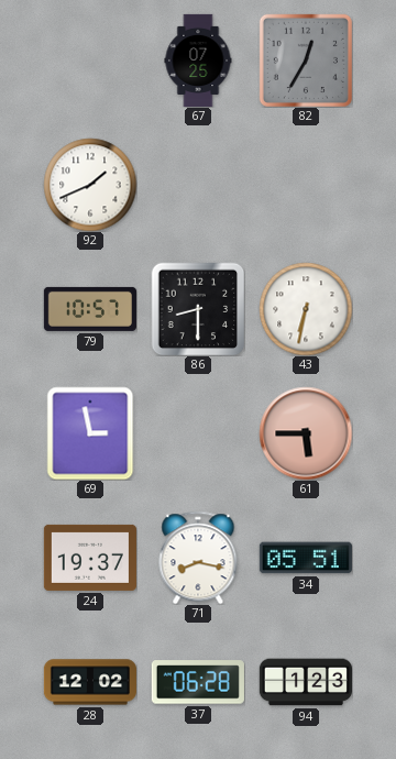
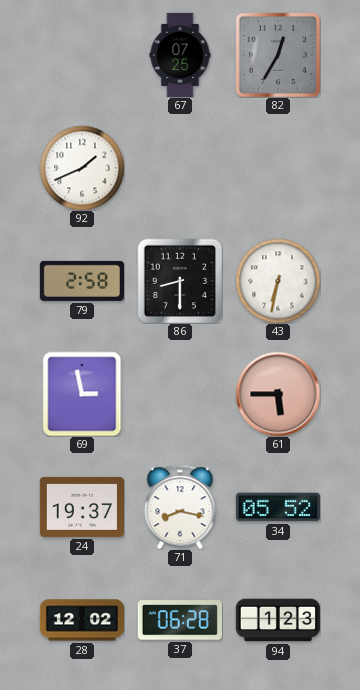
79: 10:57 -> 2:58 (82, 281)
34: 05:51 -> 05:52 (278, 507)
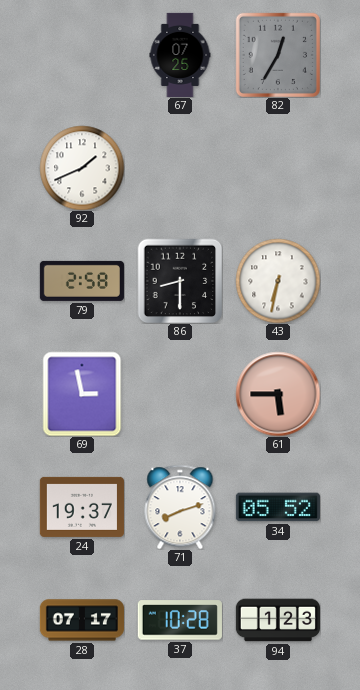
71: 8:17 -> 8:12 (180, 507)
28: 12:02 -> 07:17 (82, 620)
37: 06:28 -> 10:28 (180, 620)
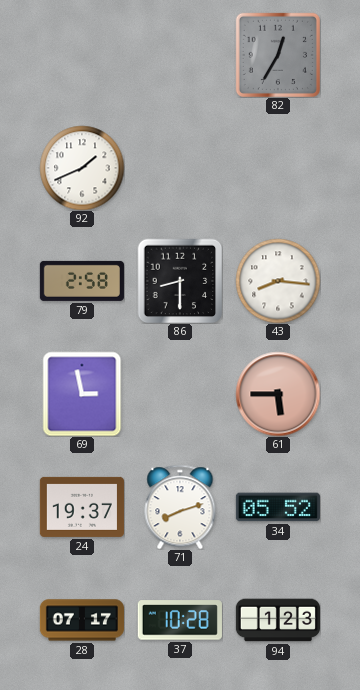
67: 07:25 -> none (180, 54)
43: 6:32 -> 8:16 (278, 281)
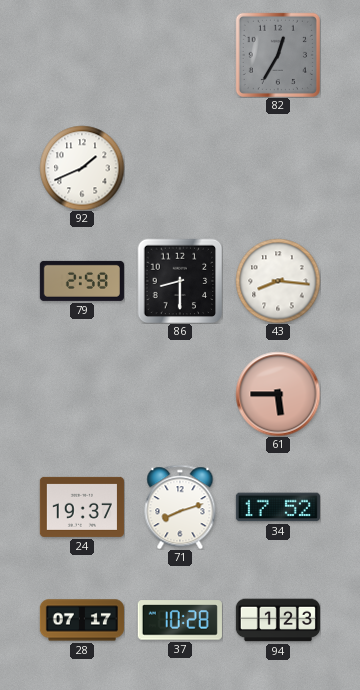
69: 2:58 -> none (82, 394)
34: 05:52 -> 17:52 (278, 507)
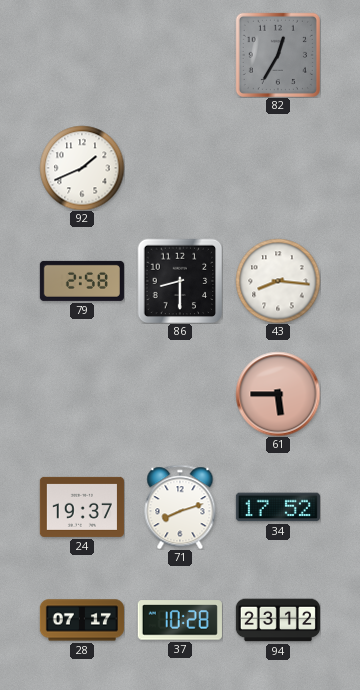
94: 1:23 -> 23:12 (277, 620)
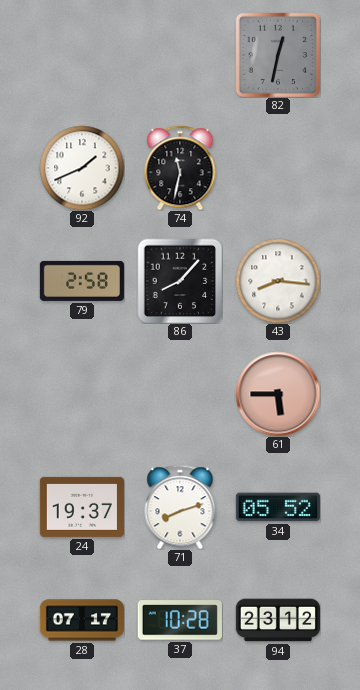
82: 12:35 -> 12:32 (278, 55)
74: none -> 11:32 (180, 168)
86: 8:30 -> 8:07 (180, 281)
34: 17:52 -> 05:52 (278, 507)
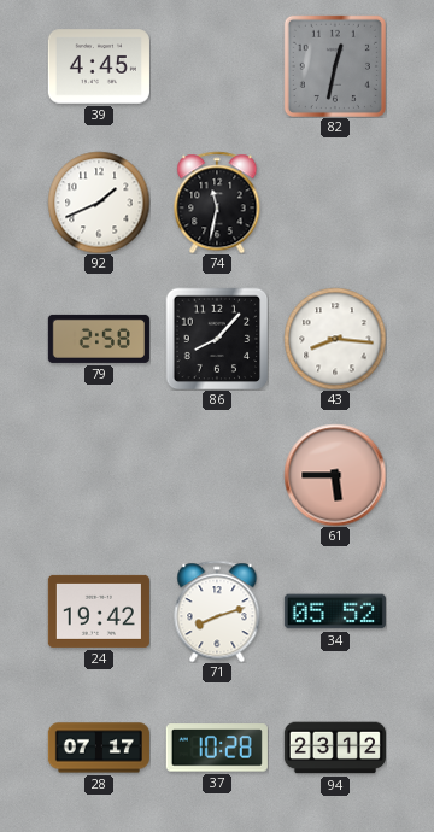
39: none -> 4:45 (99, 66)
24: 19:37 -> 19:42 (99, 611)
